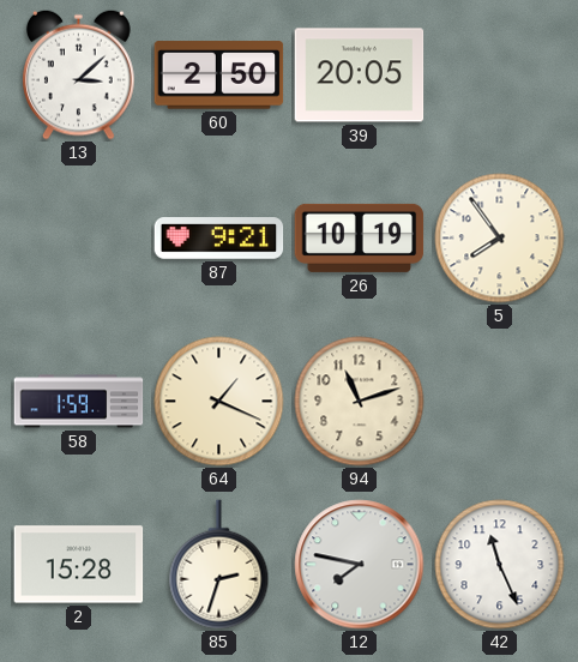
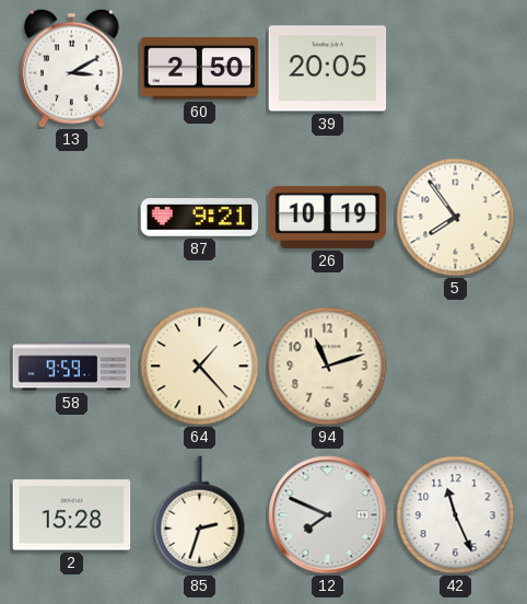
13: 3:08 -> 3:10 (72, 68)
58: 1:59 -> 9:59 (72, 367)
64: 1:19 -> 1:23 (200, 367)
12: 7:47 -> 7:49 (328, 515)
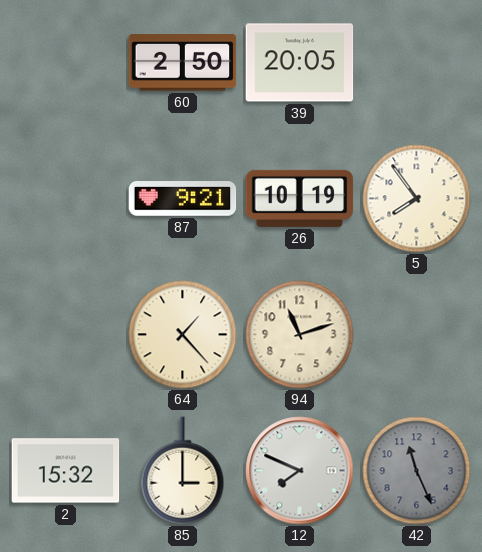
13: 3:10 -> none (72, 68)
58: 9:59 -> none (72, 367)
2: 15:28 -> 15:32 (66, 471)
85: 2:33 -> 3:00 (183, 471)
42 dial: white -> grey (417, 471)
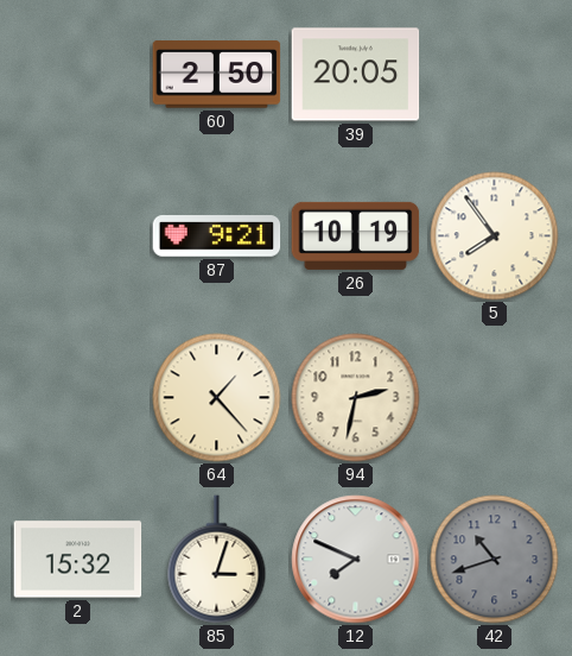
94: 11:12 -> 2:32 (356, 398)
85: 3:00 -> 3:03 (217, 560)
42: 11:26 -> 10:42 (495, 560)
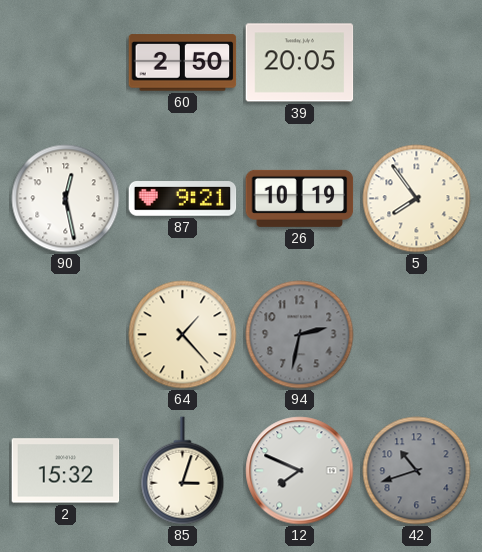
90: none -> 12:28 (66, 199)
94 dial: cream -> grey (300, 335)
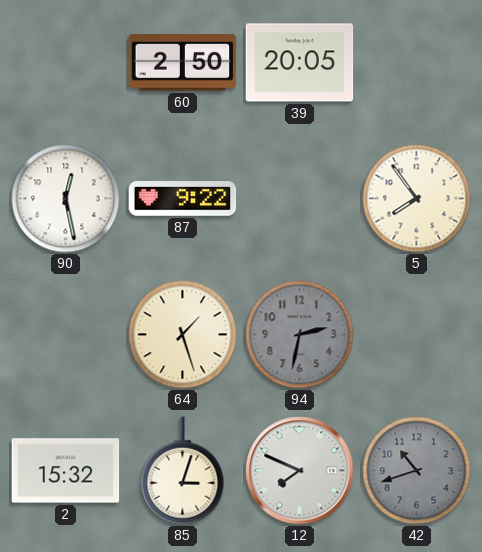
87: 9:21 -> 9:22 (183, 199)
26: 10:19 -> none (300, 198)
64: 1:23 -> 1:27 (183, 335)
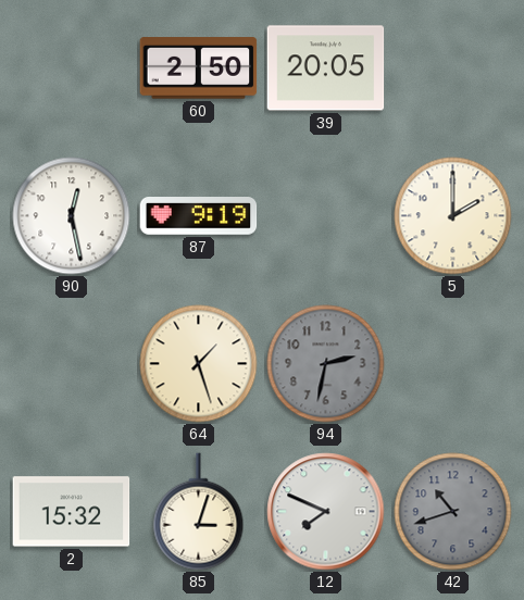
87: 9:22 -> 9:19 (199, 216)
5: 7:54 -> 2:00 (453, 216)
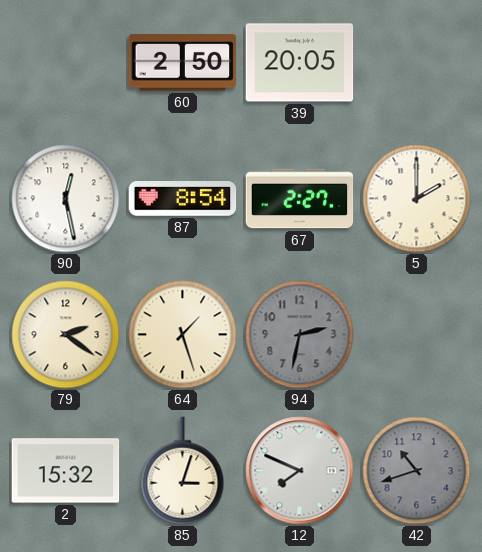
87: 9:19 -> 8:54 (183, 199)
67: none -> 2:27 (300, 199)
79: none -> 2:21 (66, 335)
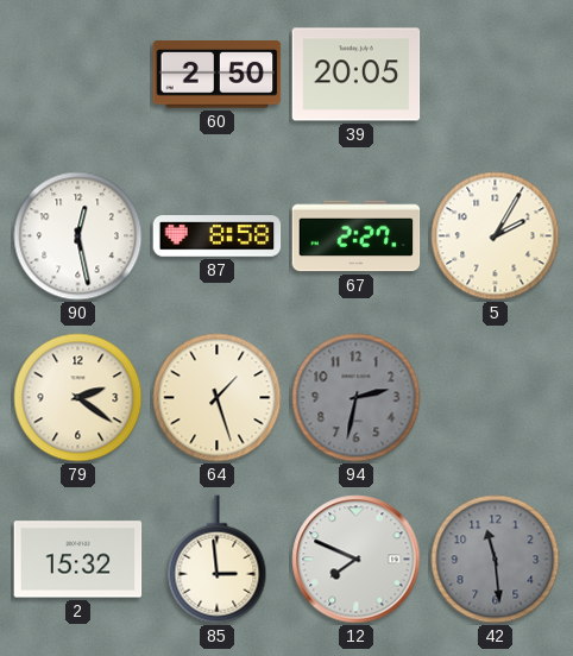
87: 8:54 -> 8:58 (218, 236)
5: 2:00 -> 2:05 (496, 236)
85: 3:03 -> 2:59 (218, 560)
42: 10:42 -> 11:29 (496, 560)
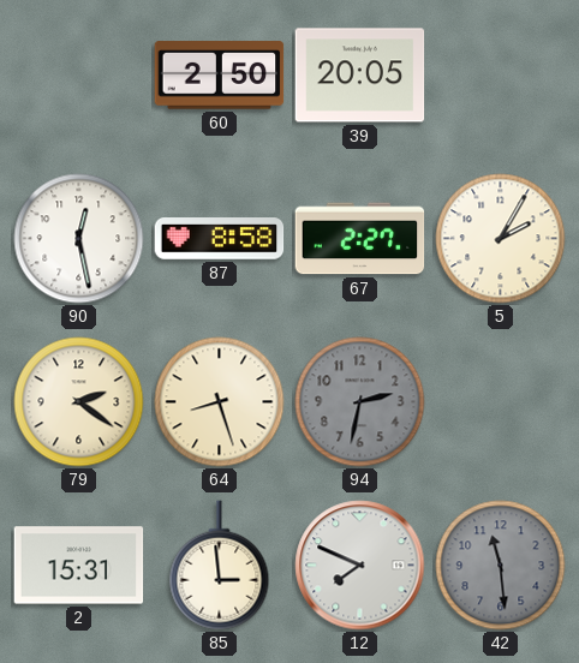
64: 1:27 -> 8:27 (220, 402)
2: 15:32 -> 15:31 (79, 566)
